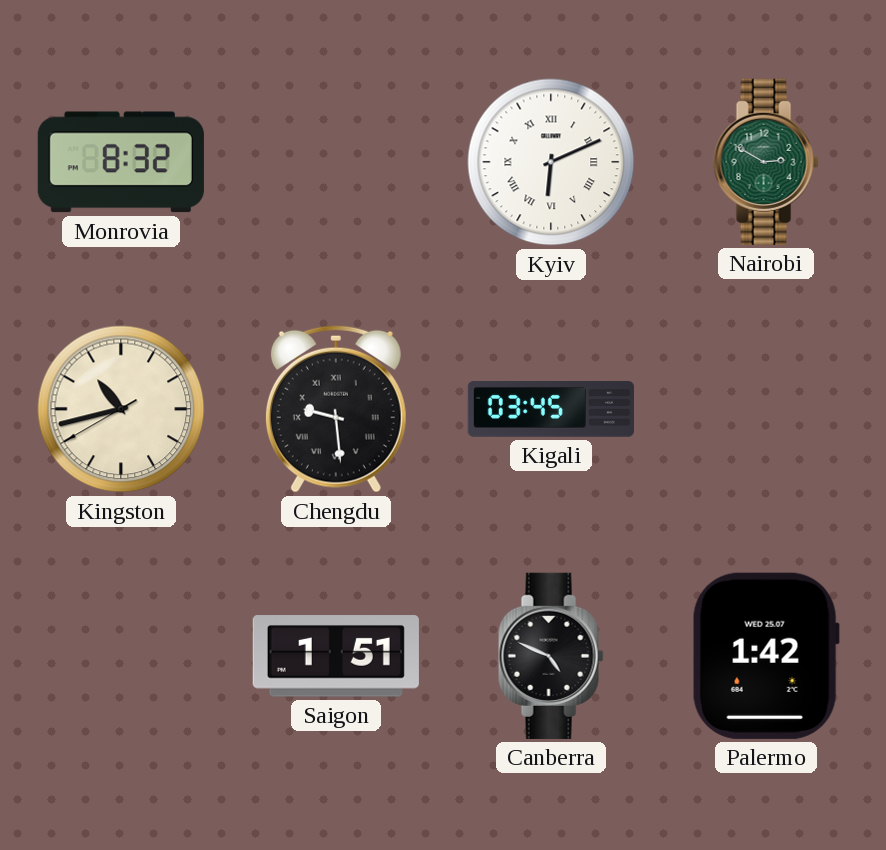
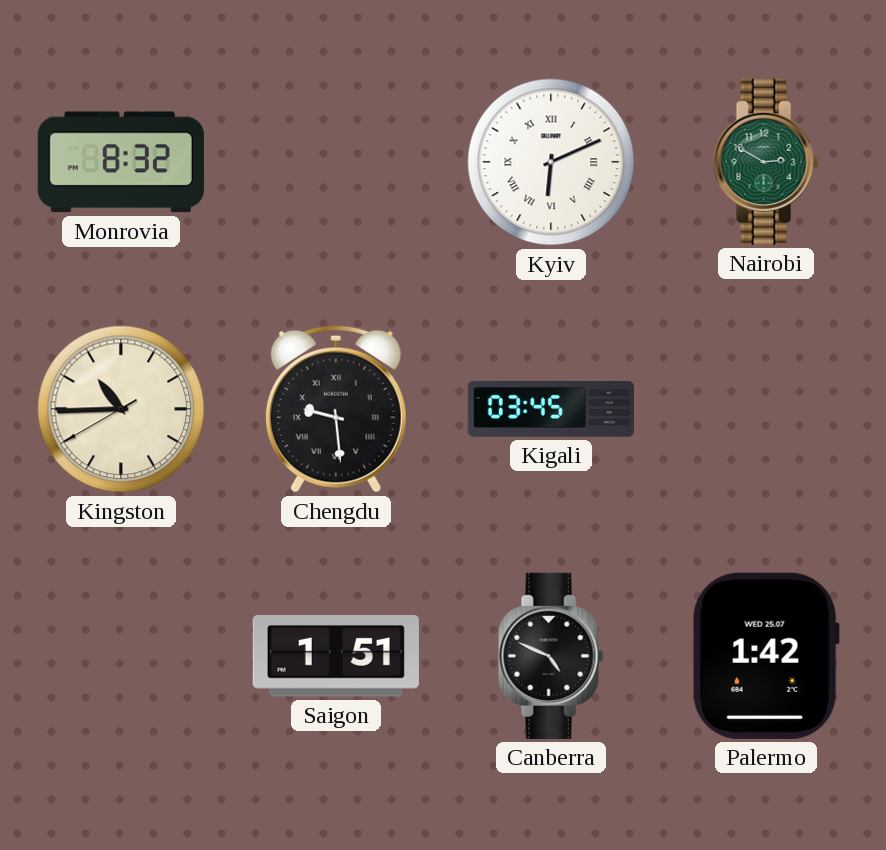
Kingston: 10:42 -> 10:44 (121, 409)
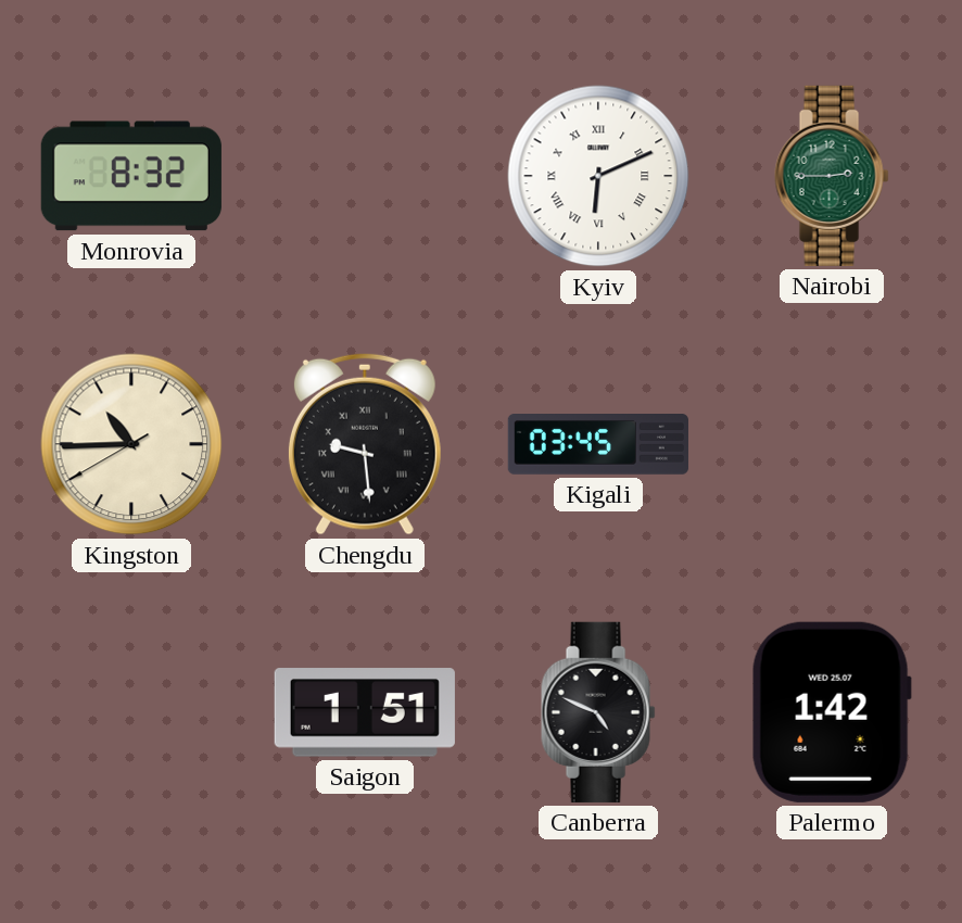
Nairobi: 2:50 -> 2:45 (832, 176)
